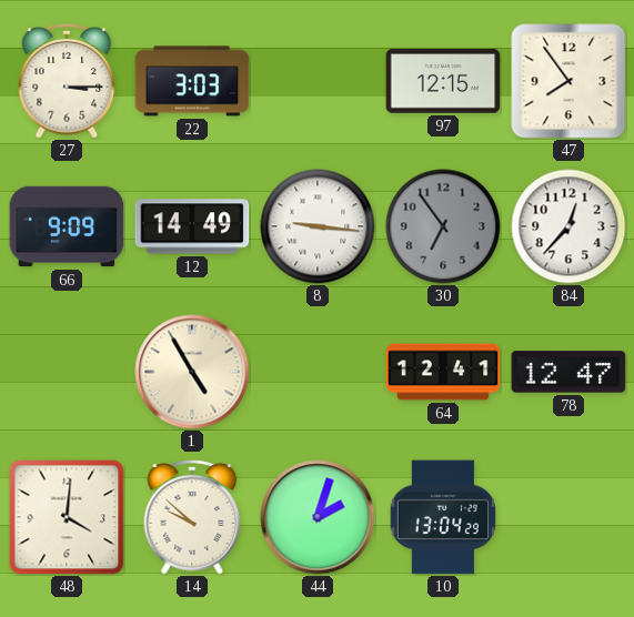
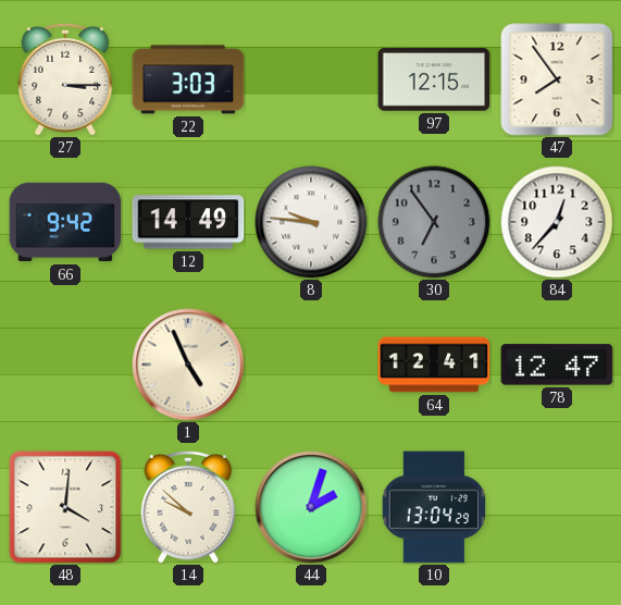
66: 9:09 -> 9:42 (65, 222)
8: 9:16 -> 9:46 (311, 222)
1: 4:55 -> 4:56 (188, 365)
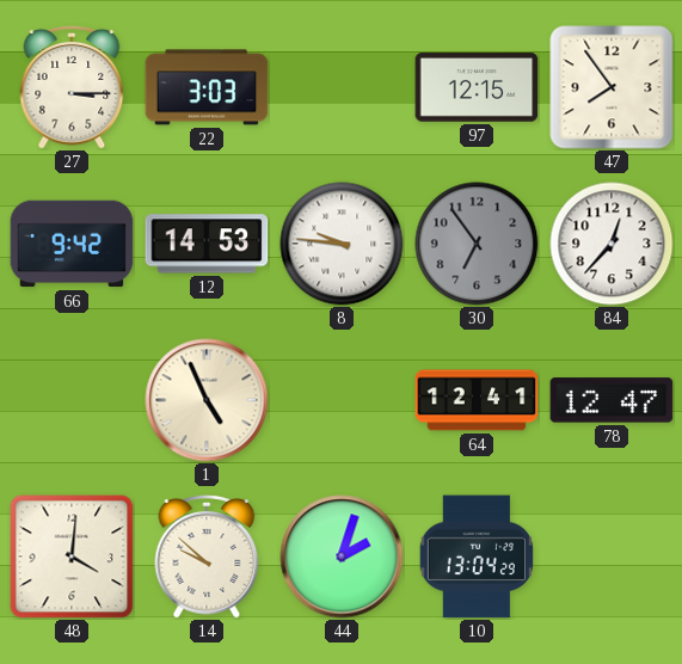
12: 14:49 -> 14:53 (207, 244)
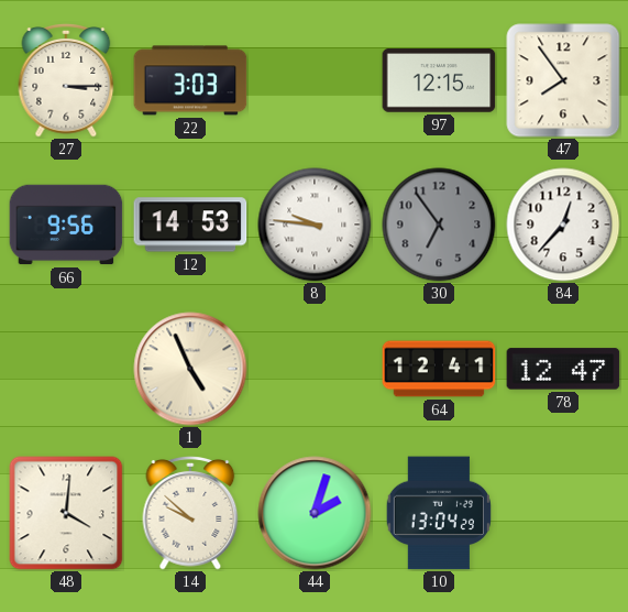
66: 9:42 -> 9:56 (66, 225)
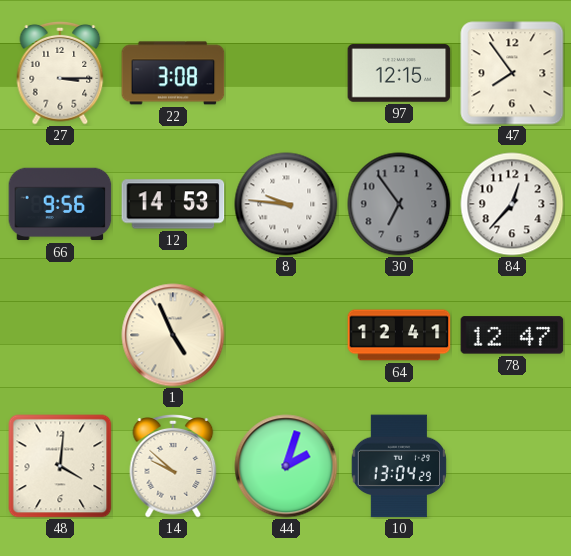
22: 3:03 -> 3:08 (173, 73)
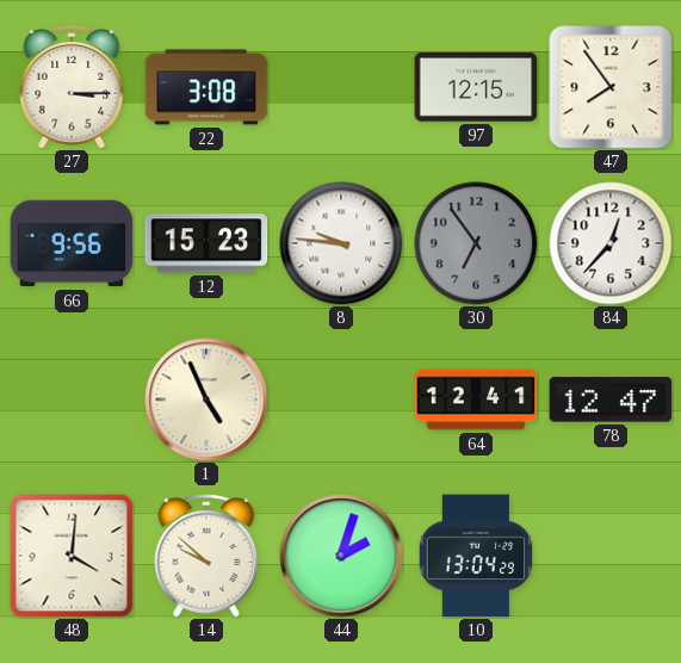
12: 14:53 -> 15:23 (206, 243)
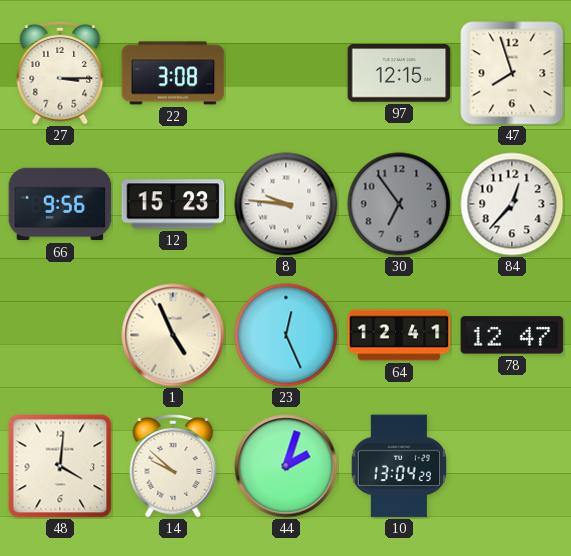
47: 7:54 -> 7:57 (512, 73)
23: none -> 12:26 (286, 335)
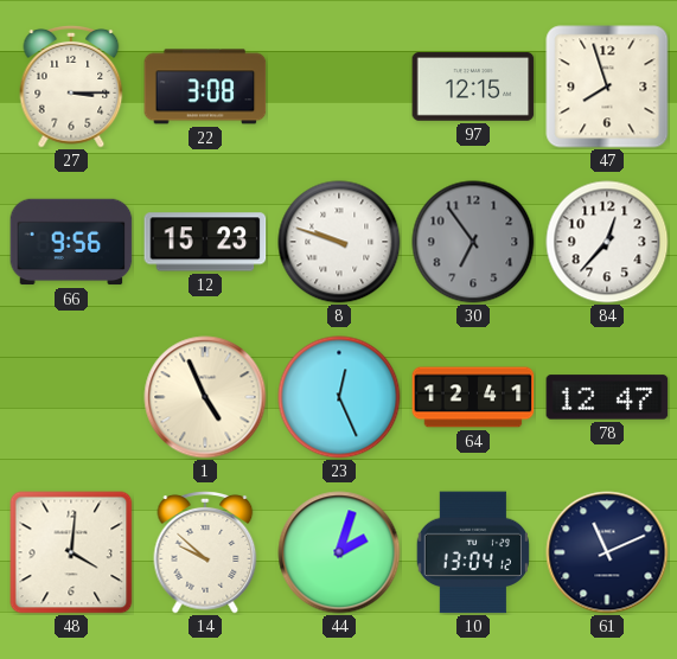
8: 9:46 -> 9:48 (339, 242)
10: 13:04:29 -> 13:04:12 (473, 552)
61: none -> 11:11 (607, 552)
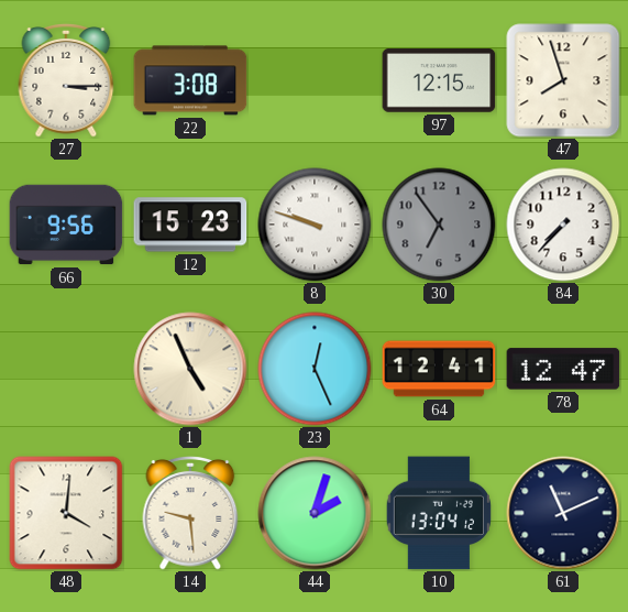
84: 12:37 -> 7:37 (563, 225)
14: 9:52 -> 9:29 (190, 514)
